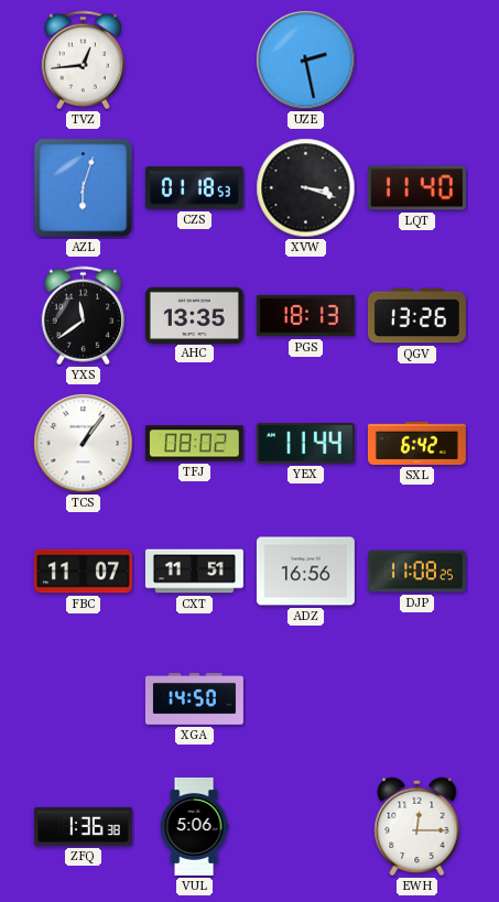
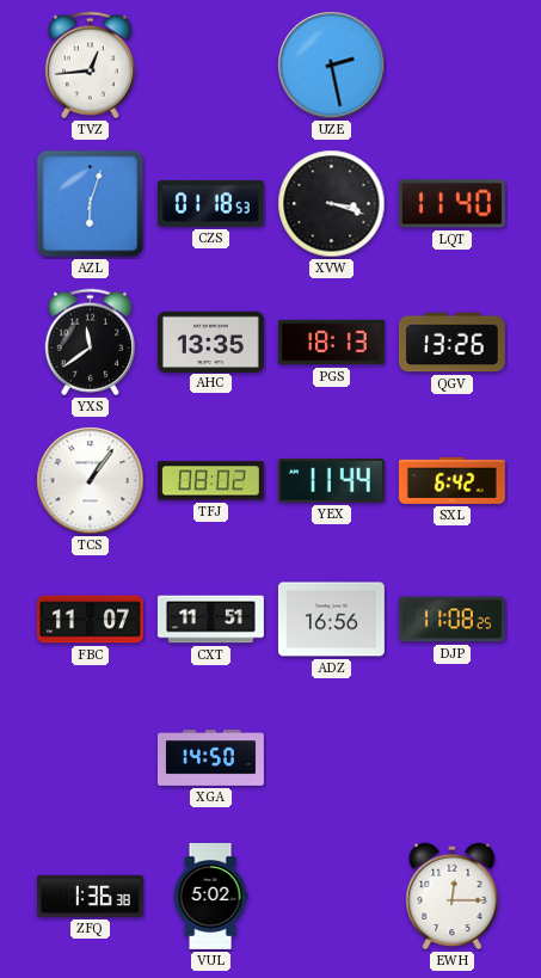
VUL: 5:06 -> 5:02 (210, 896)
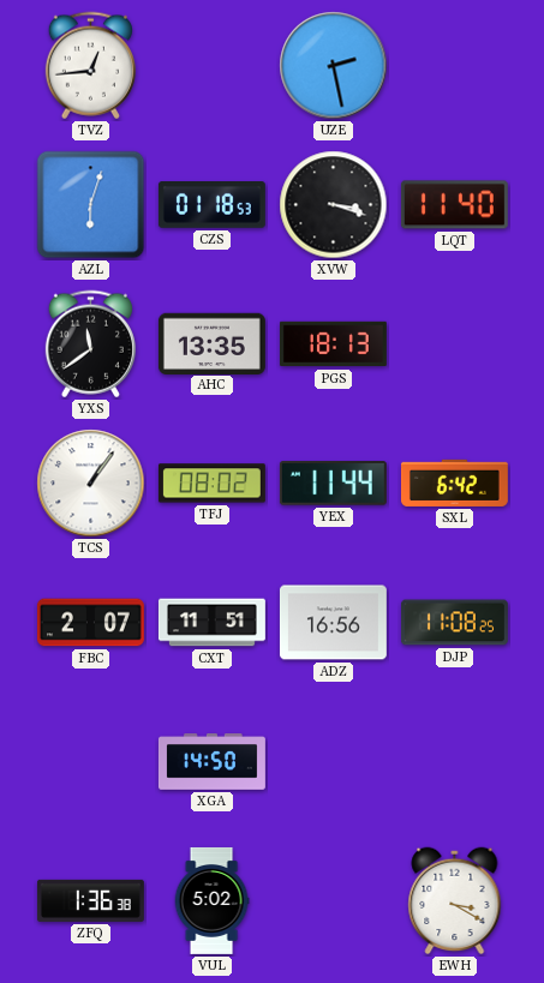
QGV: 13:26 -> none (451, 343)
FBC: 11:07 -> 2:07 (90, 623)
EWH: 12:15 -> 3:20 (455, 901)
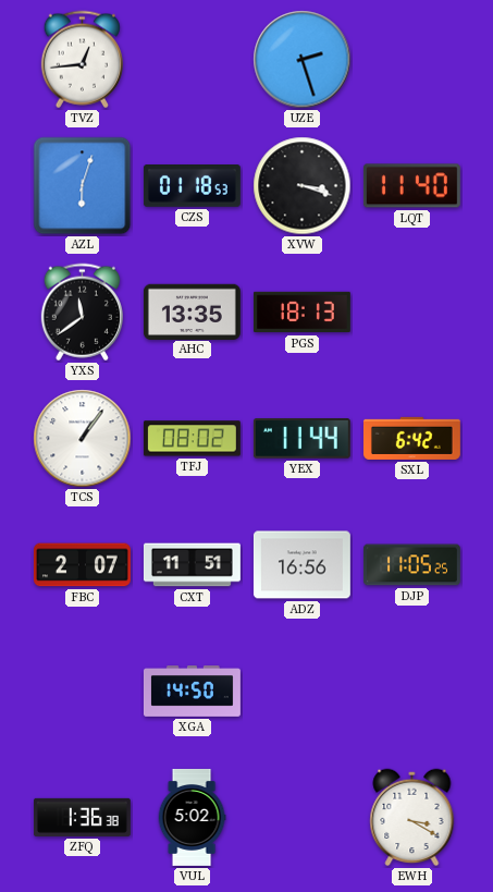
UZE: 2:28 -> 2:27 (303, 60)
DJP: 11:08 -> 11:05 (411, 565)
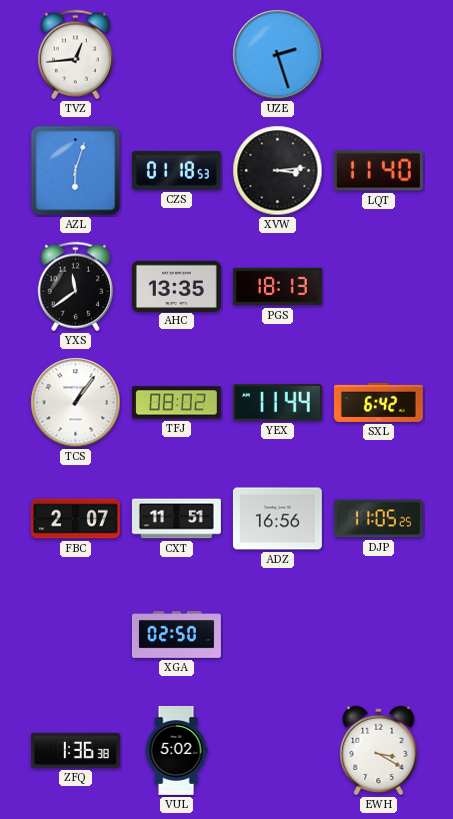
XVW: 3:18 -> 3:14 (278, 171)
XGA: 14:50 -> 02:50 (176, 635)
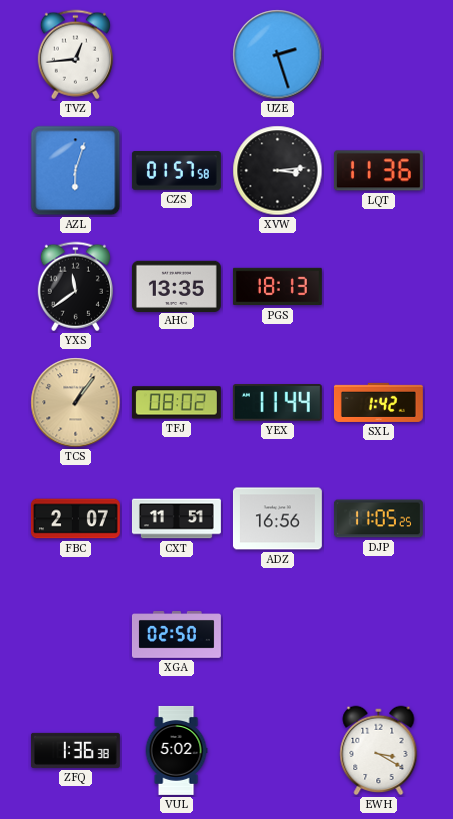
CZS: 01:18 -> 01:57 (176, 171)
LQT: 11:40 -> 11:36 (378, 171)
TCS dial: white -> champagne (76, 403)
SXL: 6:42 -> 1:42 (378, 402)
